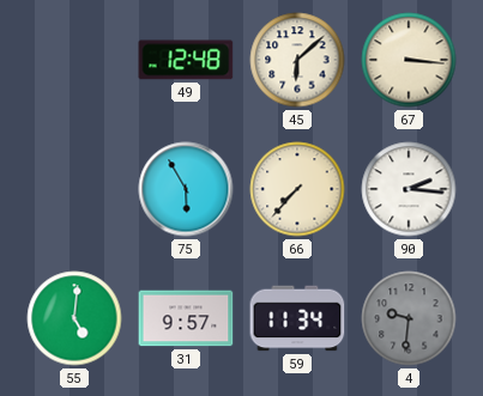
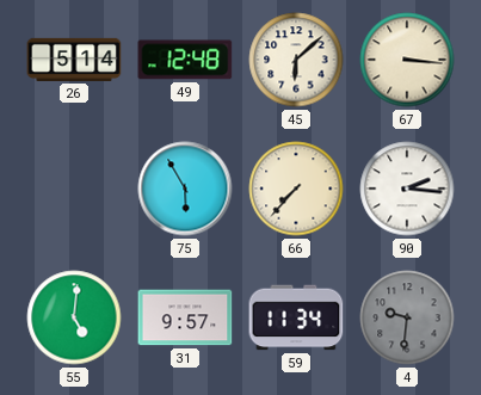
26: none -> 5:14 (74, 60)
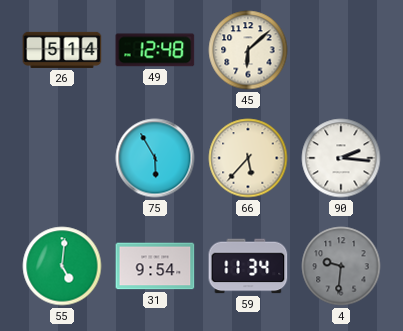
67: 3:16 -> none (407, 60)
66: 7:37 -> 5:37 (248, 158)
31: 9:57 -> 9:54 (155, 266)
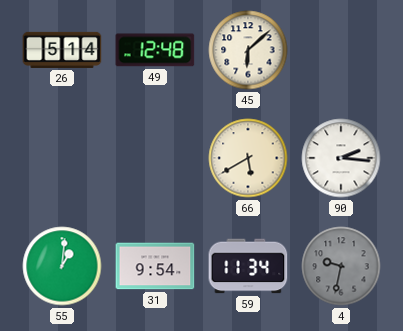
75: 5:55 -> none (155, 158)
66: 5:37 -> 5:40 (248, 158)
55: 5:01 -> 1:01 (62, 266)
4: 9:31 -> 9:32 (341, 266)
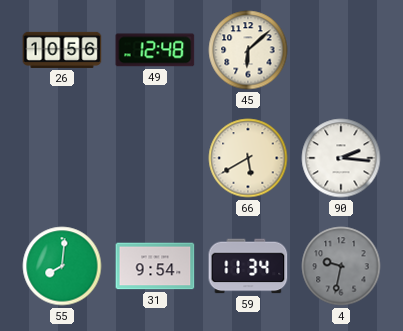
26: 5:14 -> 10:56 (62, 50)
55: 1:01 -> 8:01 (62, 266)
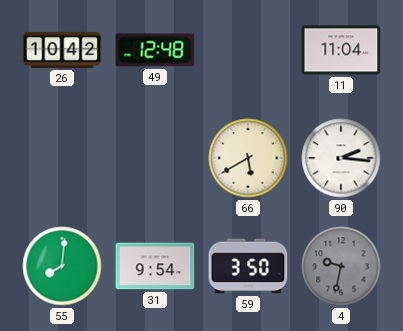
26: 10:56 -> 10:42 (62, 50)
45: 6:08 -> none (248, 50)
11: none -> 11:04 (341, 50)
59: 11:34 -> 3:50 (248, 266)
